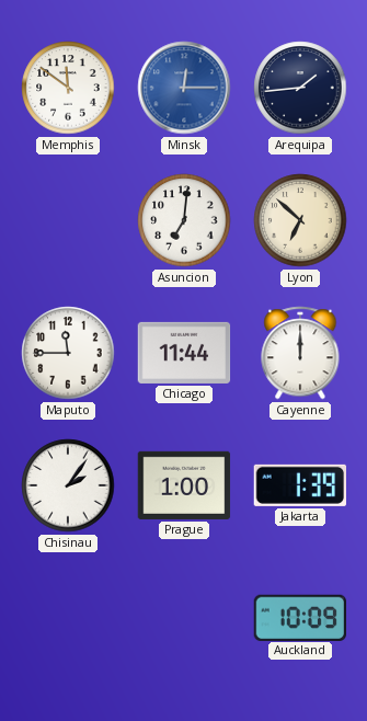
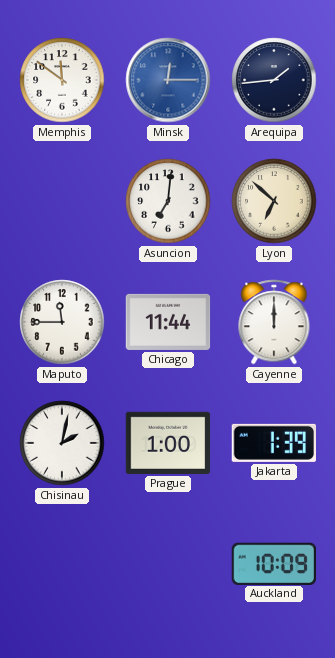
Chisinau: 2:06 -> 2:02 (62, 443)
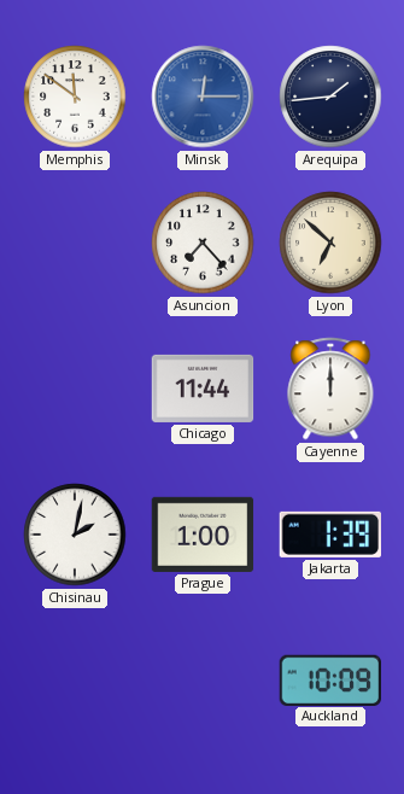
Asuncion: 7:01 -> 7:23 (203, 243)
Maputo: 11:45 -> none (62, 322)
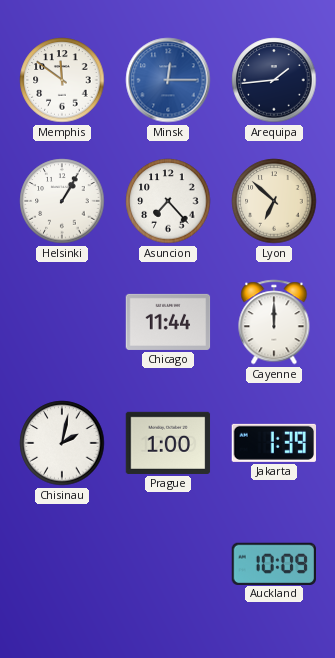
Helsinki: none -> 1:05 (62, 201)
